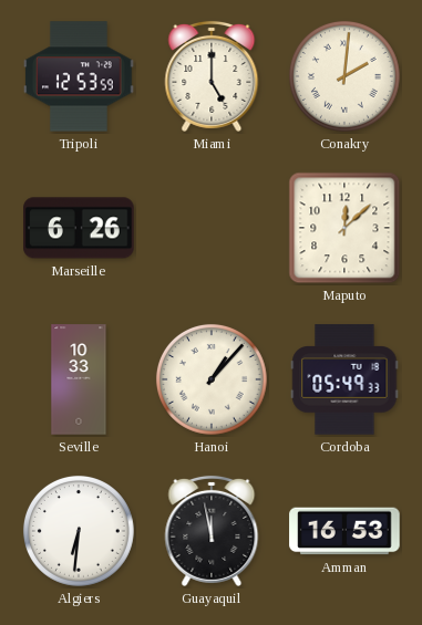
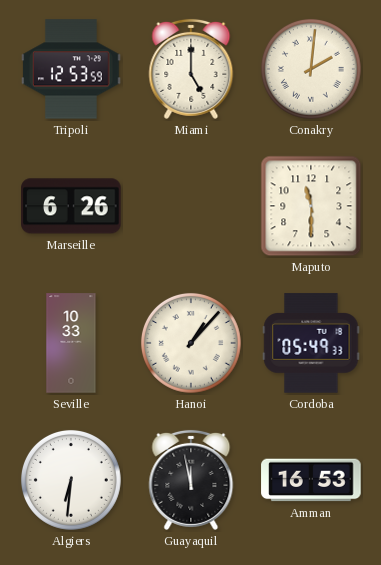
Maputo: 12:08 -> 11:30 (311, 206)
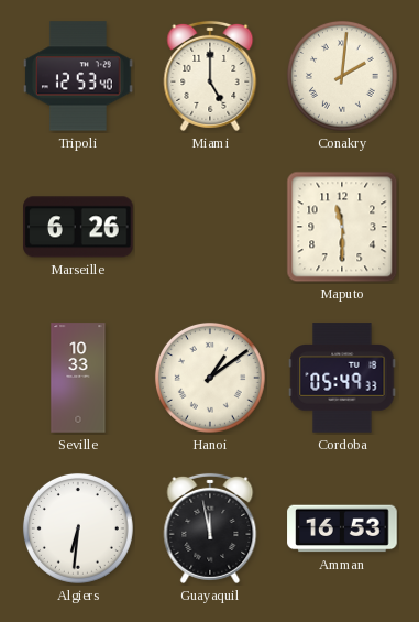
Tripoli: 12:53:59 -> 12:53:40 (78, 76)
Hanoi: 1:07 -> 1:09 (210, 378)
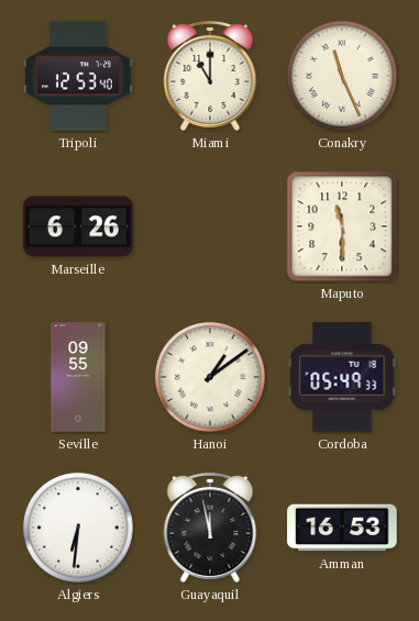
Miami: 5:00 -> 11:00 (210, 76)
Conakry: 2:01 -> 11:26 (342, 76)
Seville: 10:33 -> 09:55 (78, 377)
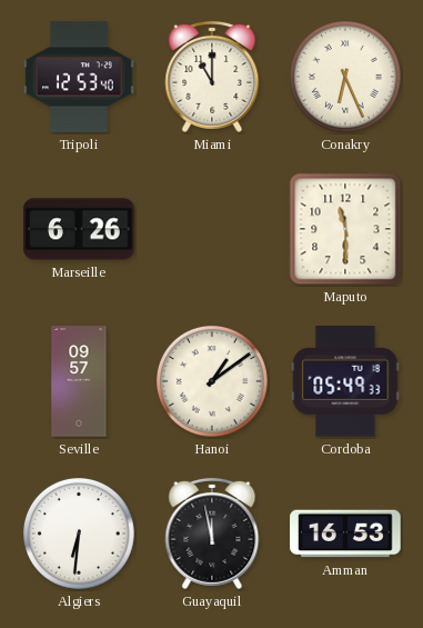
Conakry: 11:26 -> 6:26 (345, 77)
Seville: 09:55 -> 09:57 (79, 381)
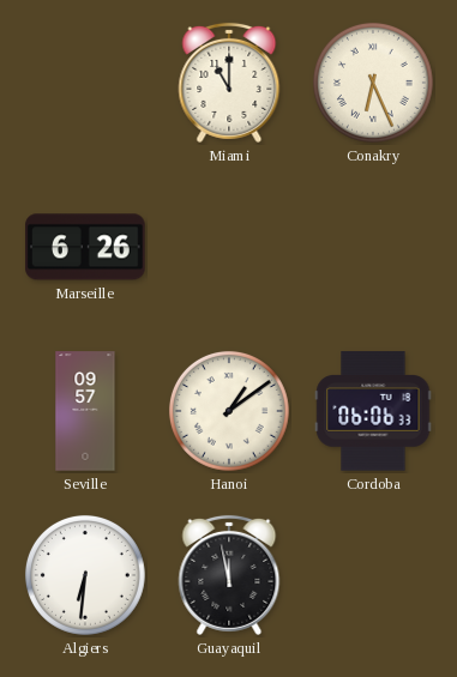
Tripoli: 12:53 -> none (79, 77)
Maputo: 11:30 -> none (345, 229)
Cordoba: 05:49 -> 06:06 (373, 411)
Amman: 16:53 -> none (345, 534)
